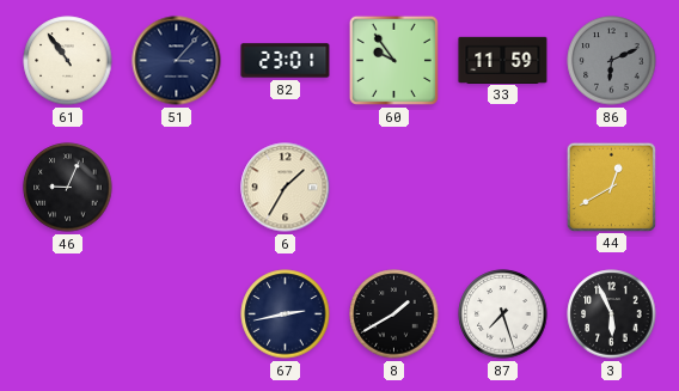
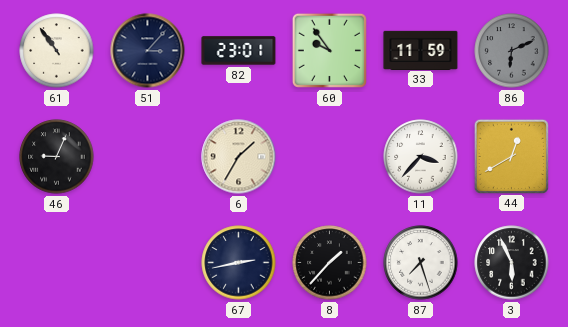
11: none -> 3:37 (421, 157)
8: 1:40 -> 1:37 (330, 263)
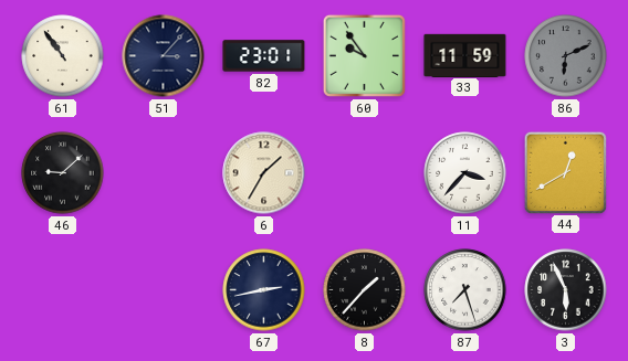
46: 9:04 -> 9:08 (63, 173)
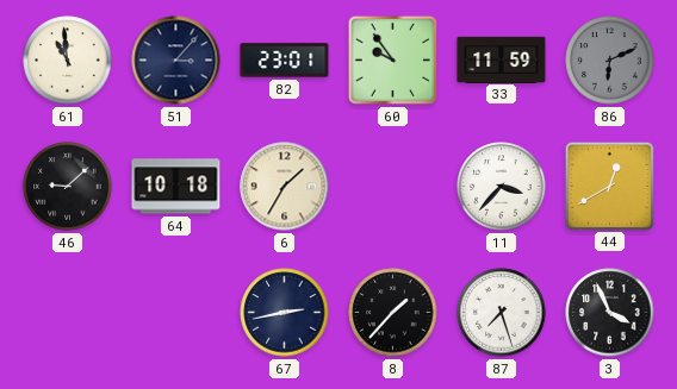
61: 10:54 -> 10:59 (68, 61)
64: none -> 10:18 (176, 187)
3: 5:56 -> 3:56 (610, 313)
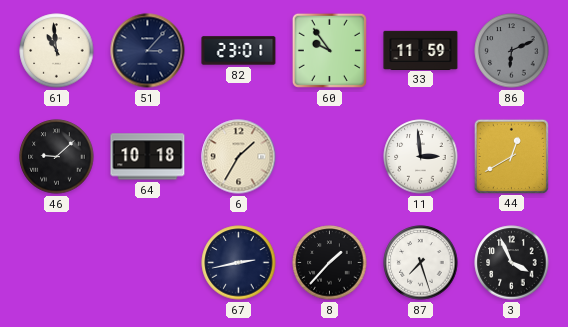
11: 3:37 -> 2:59 (421, 157)
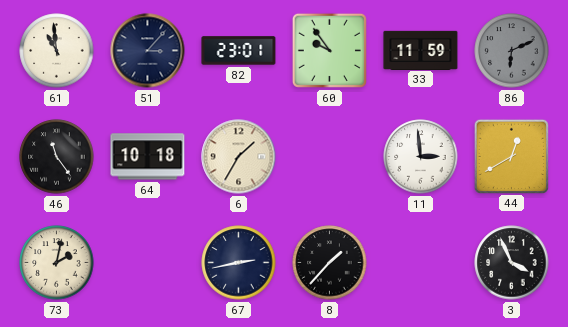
46: 9:08 -> 11:24 (57, 157)
73: none -> 2:02 (57, 263)
87: 7:27 -> none (421, 263)
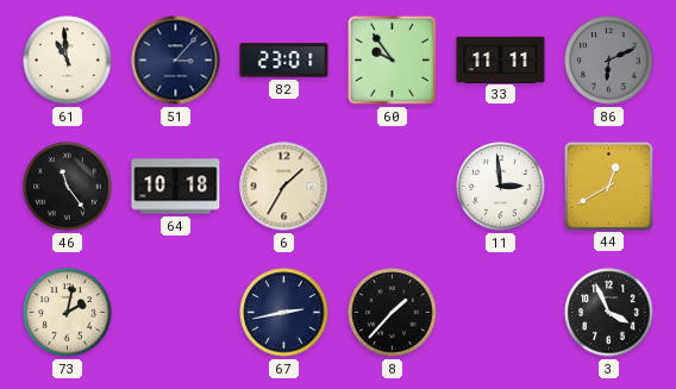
33: 11:59 -> 11:11 (501, 59)
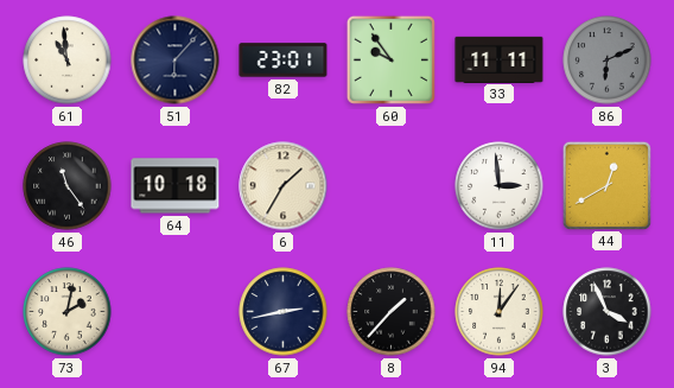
51: 3:07 -> 6:07 (176, 61)
94: none -> 12:06 (500, 312)
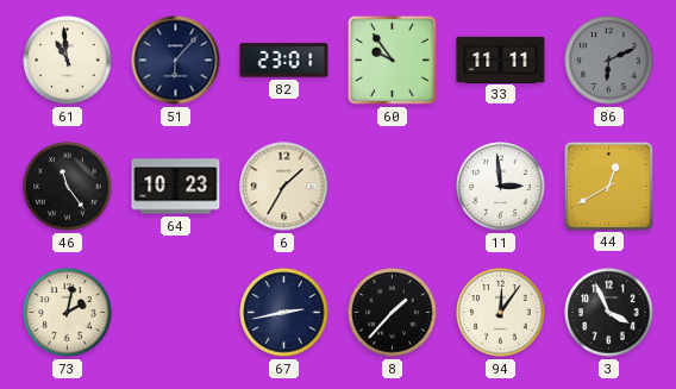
64: 10:18 -> 10:23 (176, 187)
